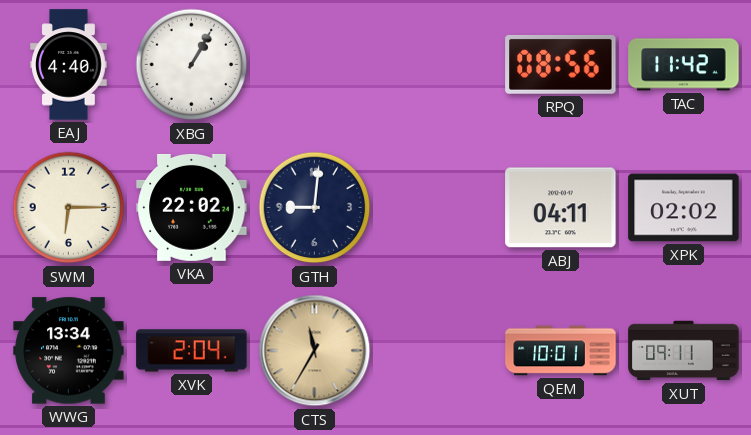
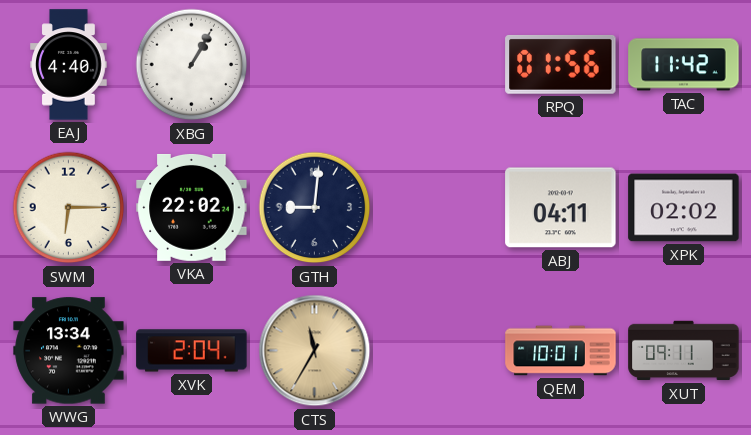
RPQ: 08:56 -> 01:56 (561, 65)
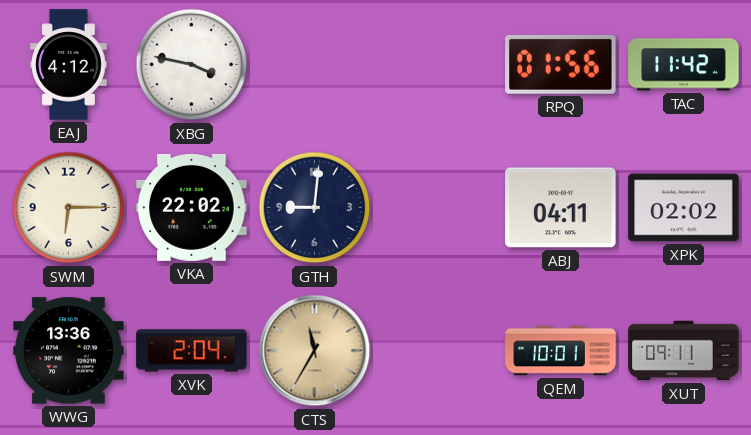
EAJ: 4:40 -> 4:12 (69, 65)
XBG: 1:05 -> 3:47 (192, 65)
WWG: 13:34 -> 13:36 (69, 351)
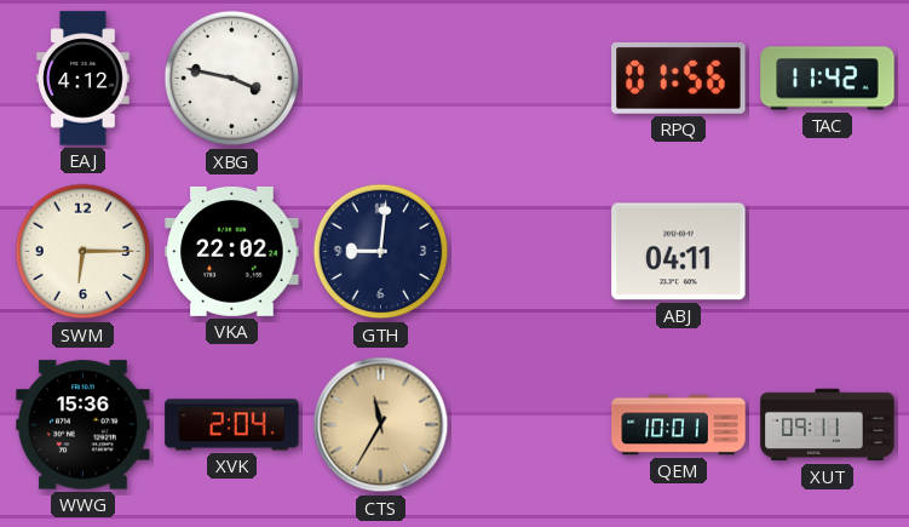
XPK: 02:02 -> none (684, 208)
WWG: 13:36 -> 15:36 (84, 425)
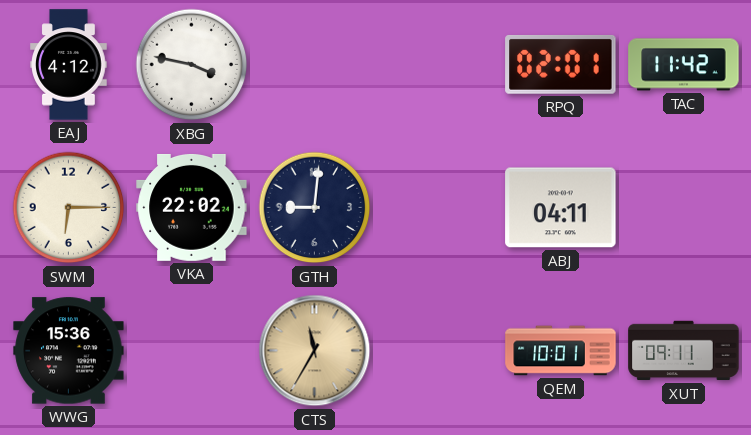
RPQ: 01:56 -> 02:01 (561, 65)
XVK: 2:04 -> none (232, 425)
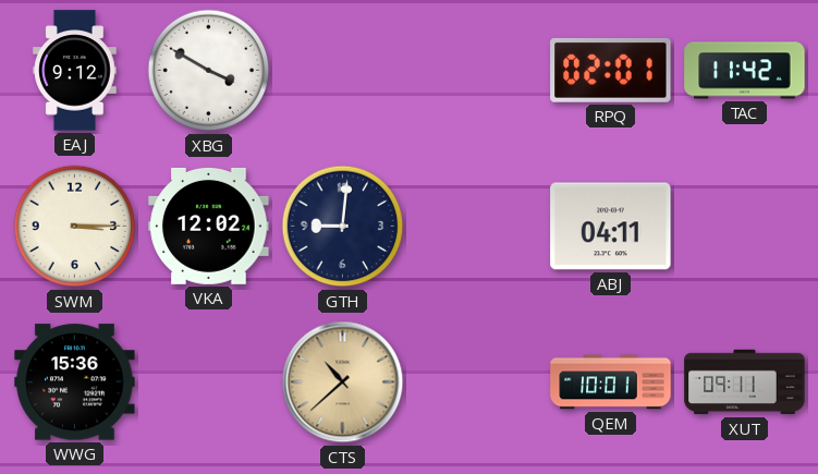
EAJ: 4:12 -> 9:12 (75, 71)
XBG: 3:47 -> 3:50 (209, 71)
SWM: 6:15 -> 3:15 (75, 227)
VKA: 22:02 -> 12:02 (209, 226)
CTS: 11:35 -> 10:38 (343, 382)
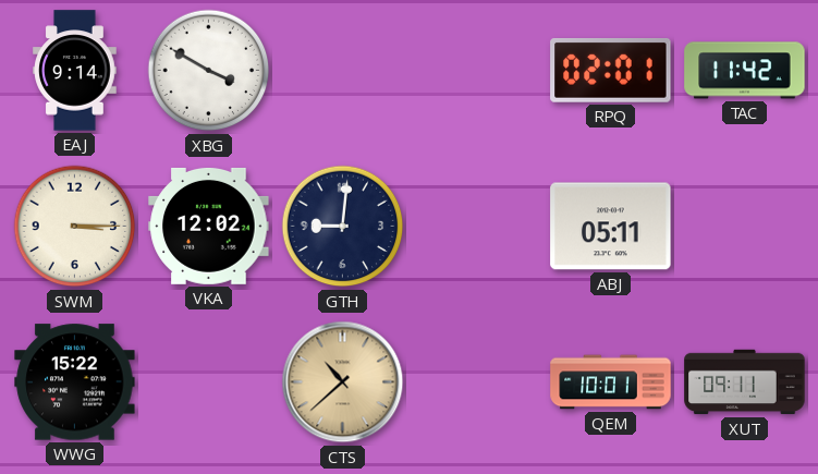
EAJ: 9:12 -> 9:14 (75, 71)
ABJ: 04:11 -> 05:11 (611, 227)
WWG: 15:36 -> 15:22 (75, 382)
